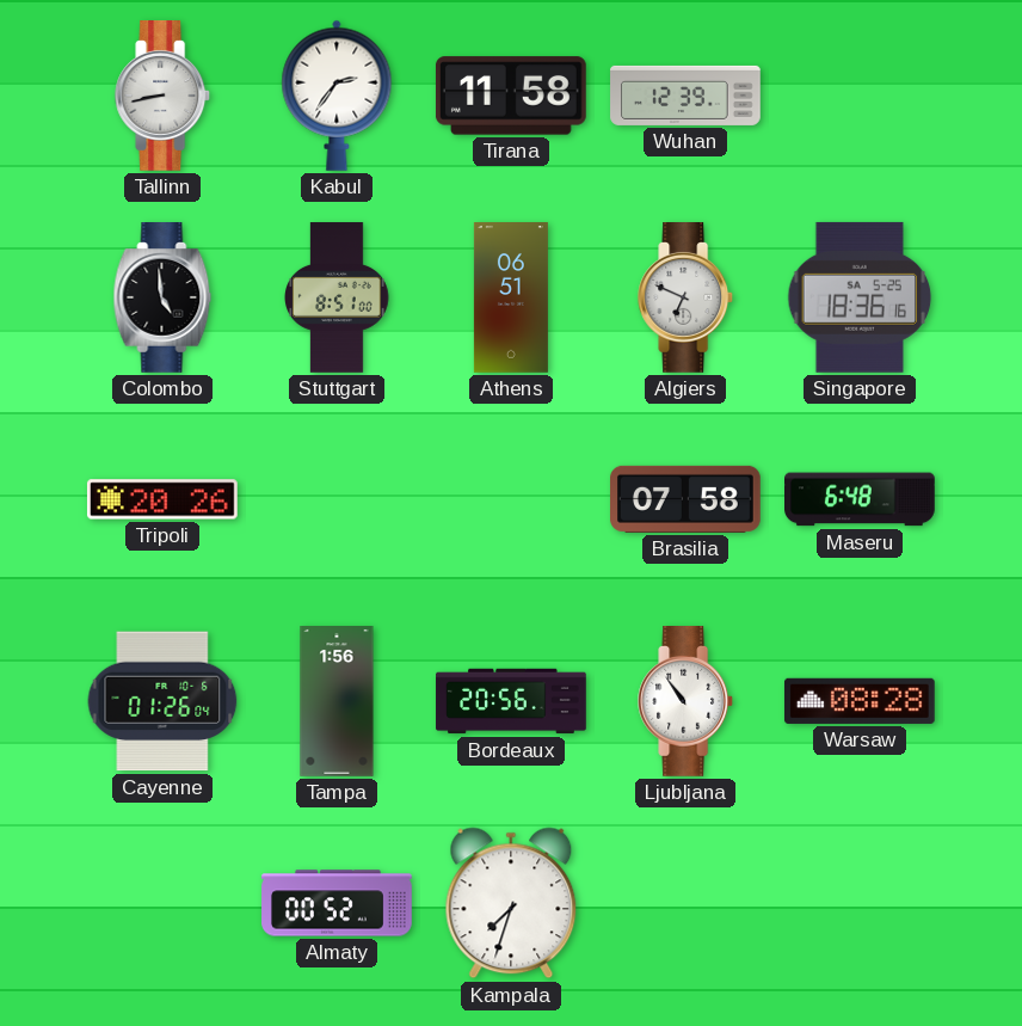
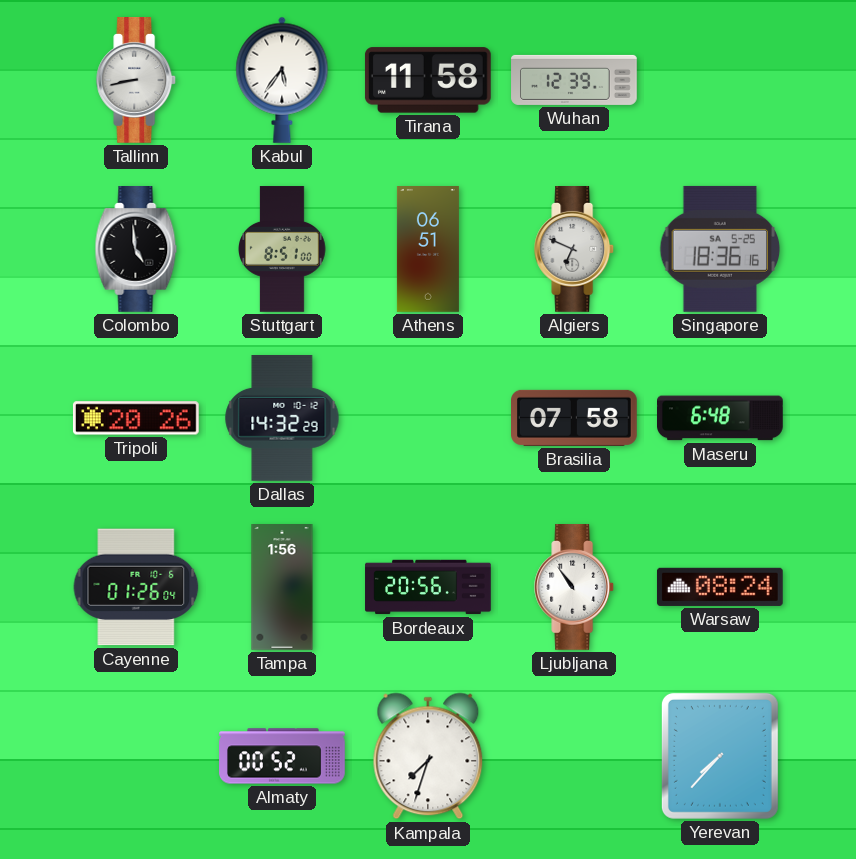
Kabul: 2:36 -> 5:36 (282, 80)
Dallas: none -> 14:32 (282, 419)
Warsaw: 08:28 -> 08:24 (720, 587)
Yerevan: none -> 7:37 (720, 756)
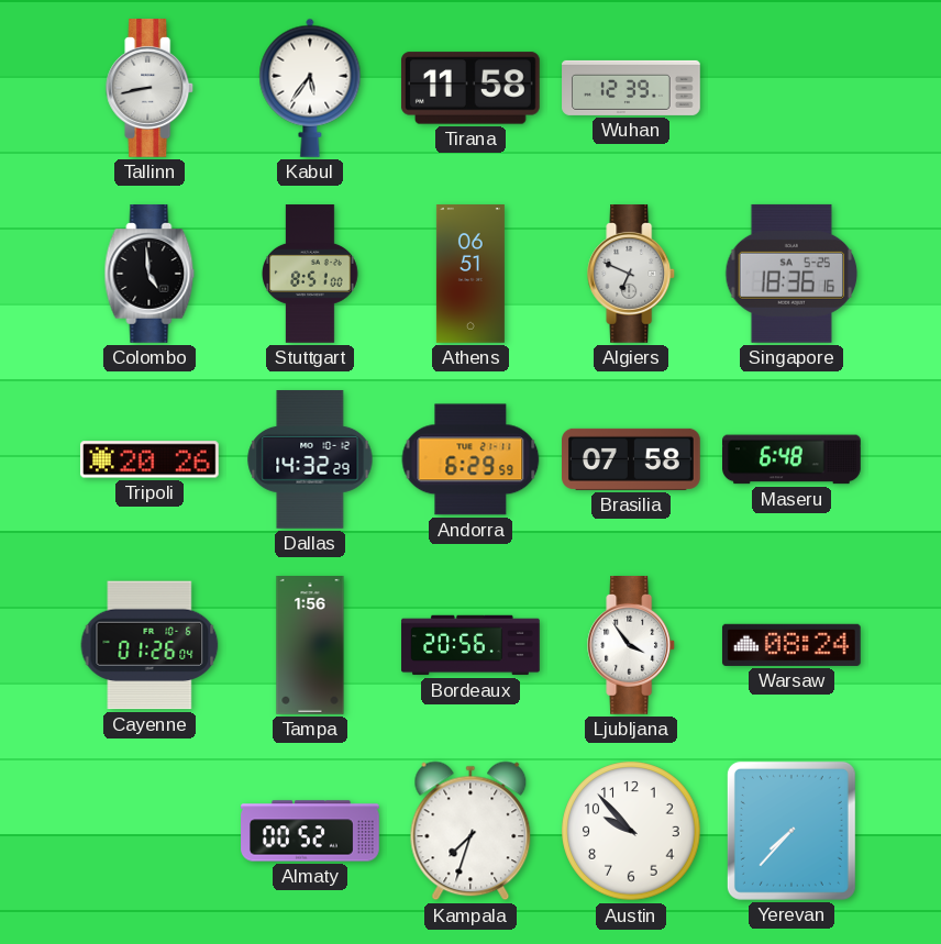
Andorra: none -> 6:29 (470, 459)
Ljubljana: 10:54 -> 3:54 (632, 646)
Austin: none -> 9:53 (631, 831)
